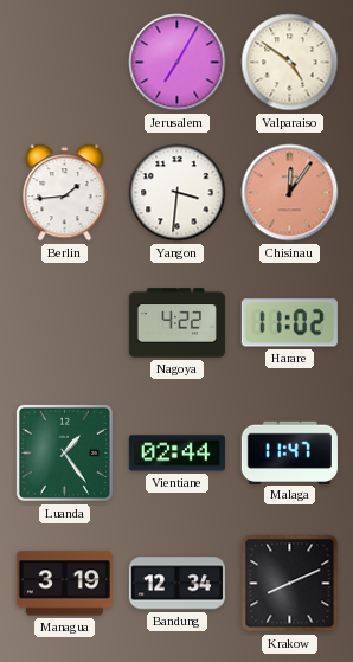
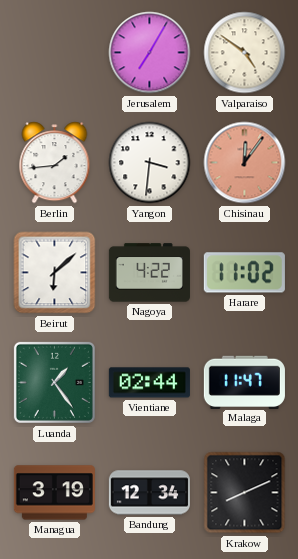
Beirut: none -> 6:08 (55, 273)
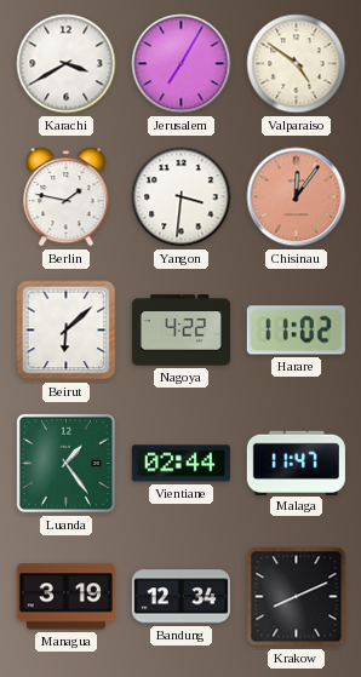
Karachi: none -> 3:40 (67, 64)
Berlin: 1:44 -> 1:47 (67, 197)
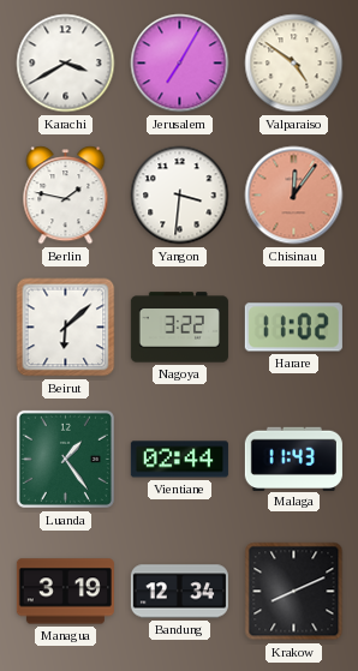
Nagoya: 4:22 -> 3:22 (179, 328)
Malaga: 11:47 -> 11:43 (293, 459)
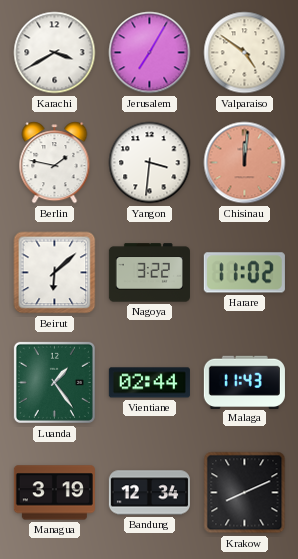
Chisinau: 12:06 -> 12:01 (245, 163)
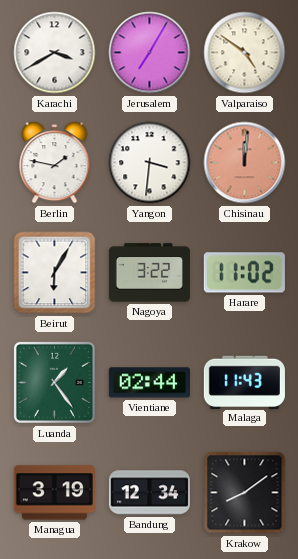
Beirut: 6:08 -> 6:05 (55, 273)
Krakow: 8:11 -> 8:09 (245, 493)
